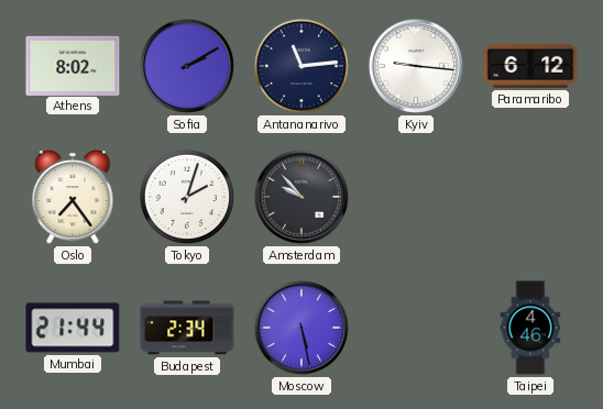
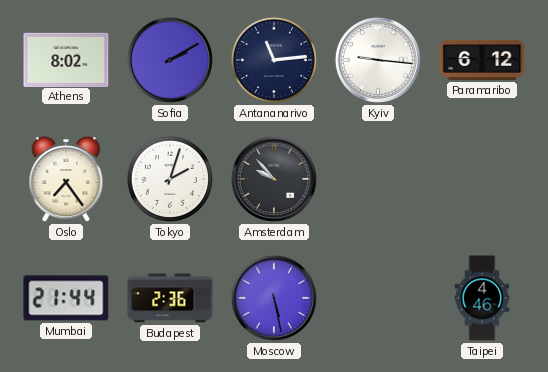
Budapest: 2:34 -> 2:36 (170, 298)
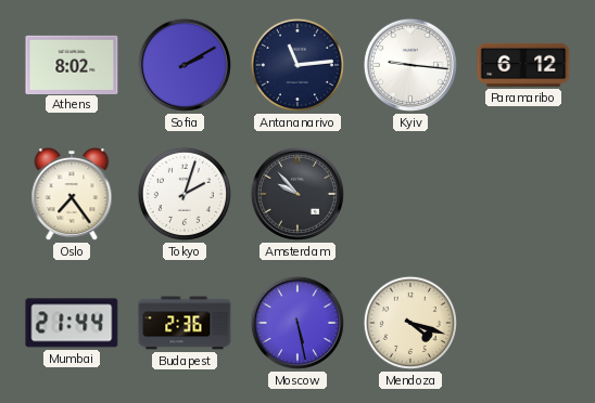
Mendoza: none -> 4:18 (410, 323)
Taipei: 4:46 -> none (482, 298)
